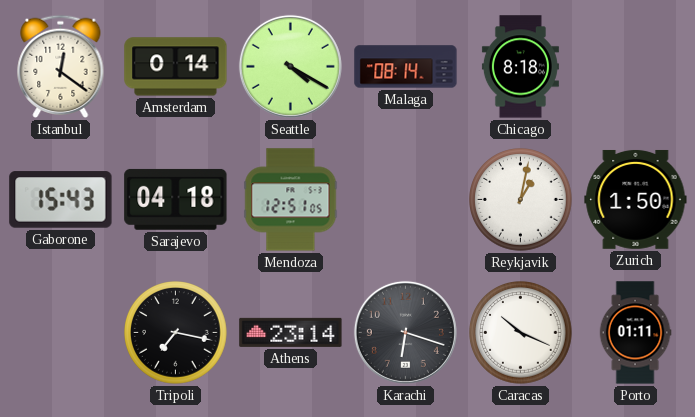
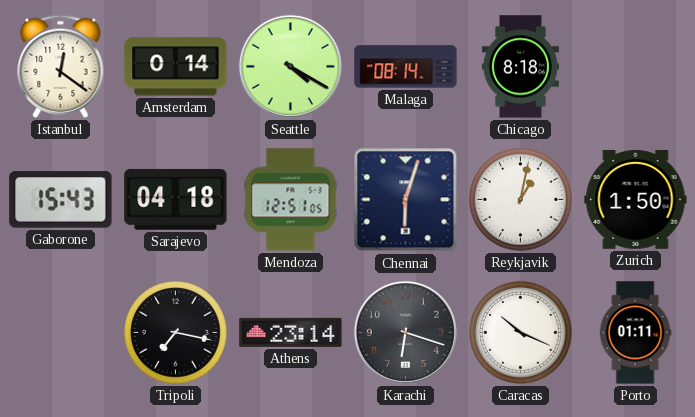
Chennai: none -> 6:03 (406, 200)
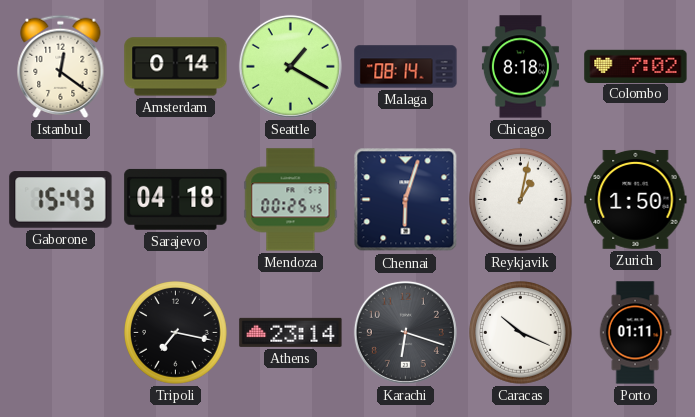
Seattle: 4:20 -> 1:20 (290, 66)
Colombo: none -> 7:02 (636, 66)
Mendoza: 12:51 -> 00:25 (291, 200)
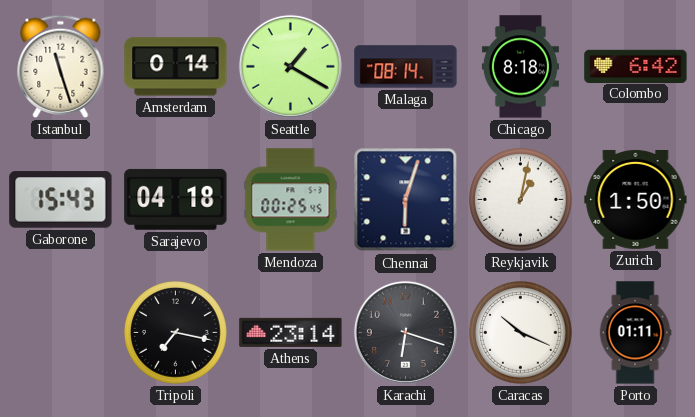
Istanbul: 12:21 -> 11:27 (61, 66)
Colombo: 7:02 -> 6:42 (636, 66)
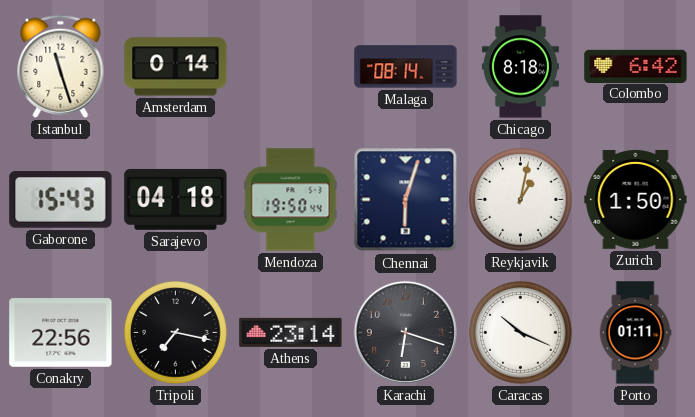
Seattle: 1:20 -> none (290, 66)
Mendoza: 00:25 -> 19:50 (291, 200)
Conakry: none -> 22:56 (61, 333)
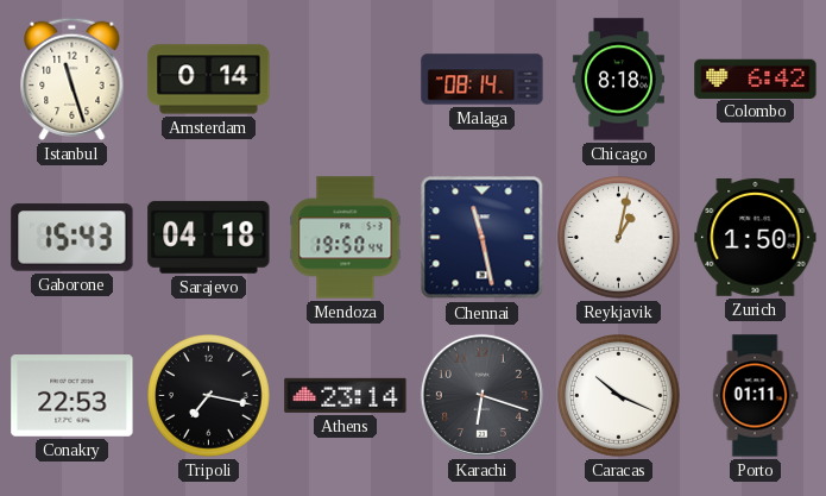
Chennai: 6:03 -> 11:28 (483, 238)
Conakry: 22:56 -> 22:53 (72, 396)
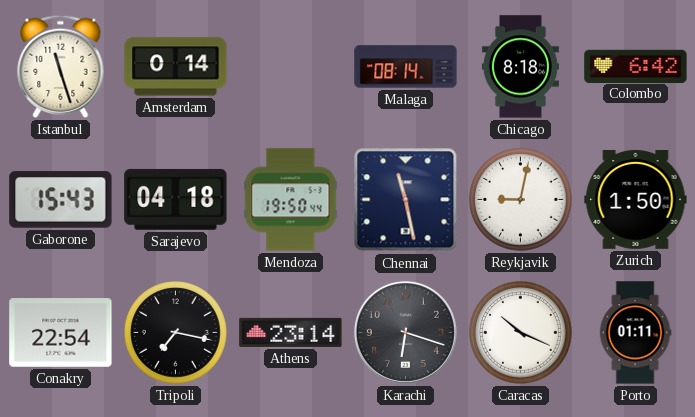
Reykjavik: 1:02 -> 9:02 (521, 200)
Conakry: 22:53 -> 22:54 (61, 333)
